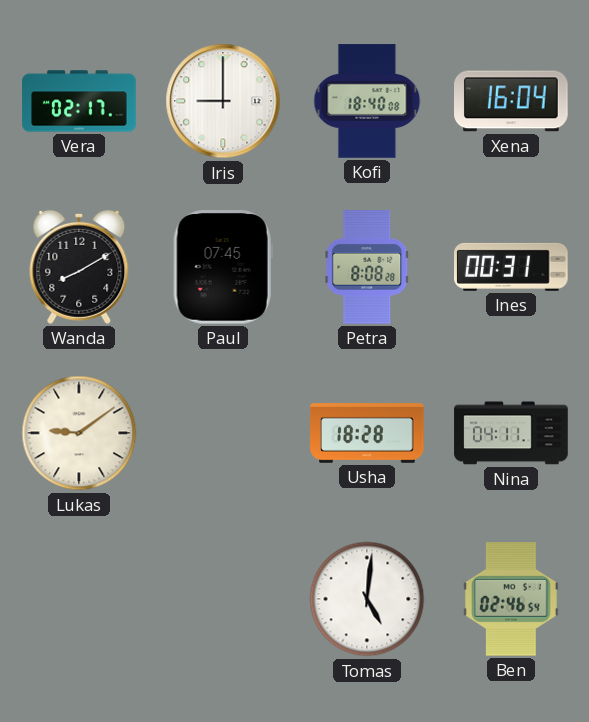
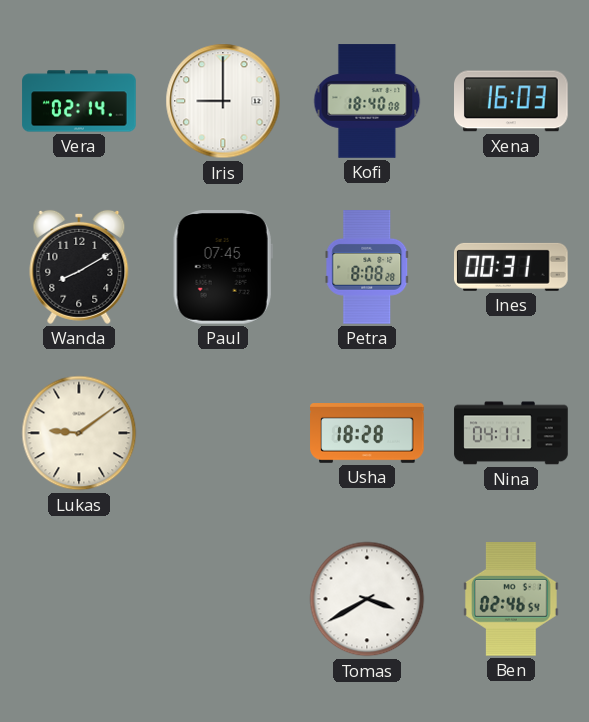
Vera: 02:17 -> 02:14 (79, 101)
Xena: 16:04 -> 16:03 (512, 101)
Tomas: 5:01 -> 3:40 (367, 599)
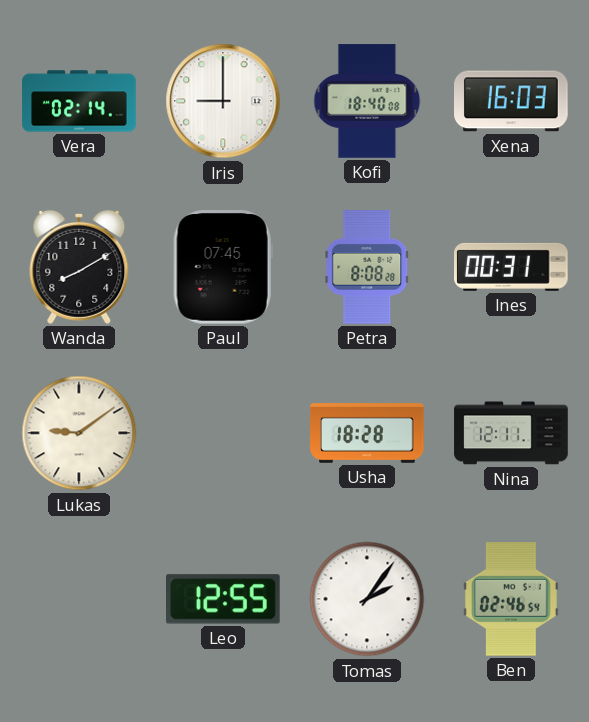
Nina: 04:11 -> 12:11 (511, 433)
Leo: none -> 12:55 (224, 599)
Tomas: 3:40 -> 2:06 (367, 599)
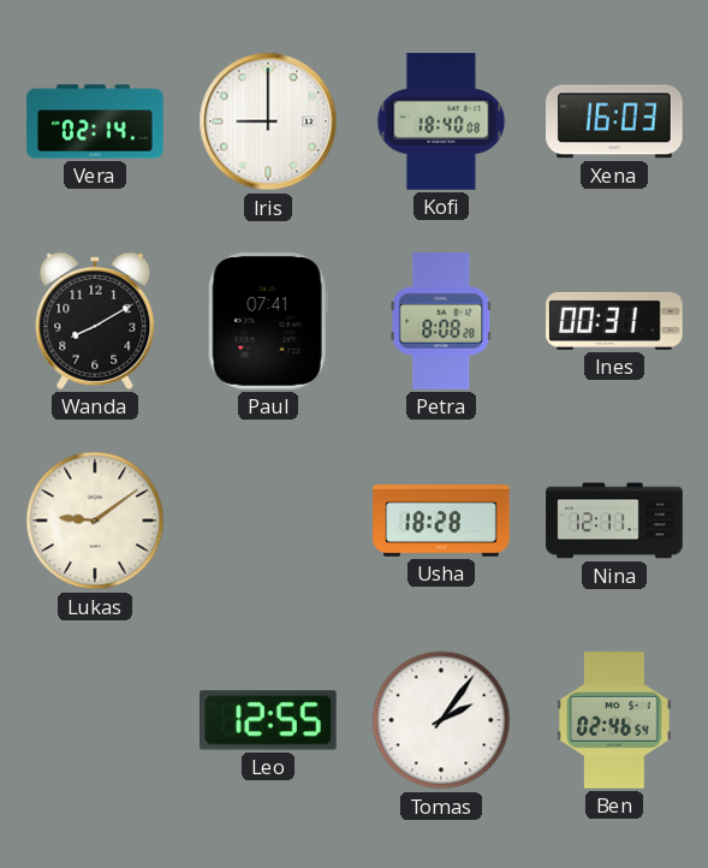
Paul: 07:45 -> 07:41 (268, 321)
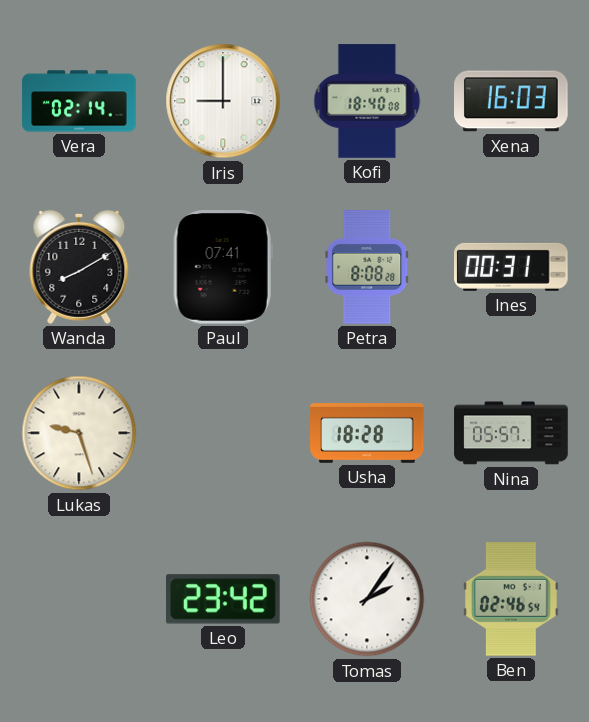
Lukas: 9:09 -> 9:27 (79, 433)
Nina: 12:11 -> 05:57 (511, 433)
Leo: 12:55 -> 23:42 (224, 599)
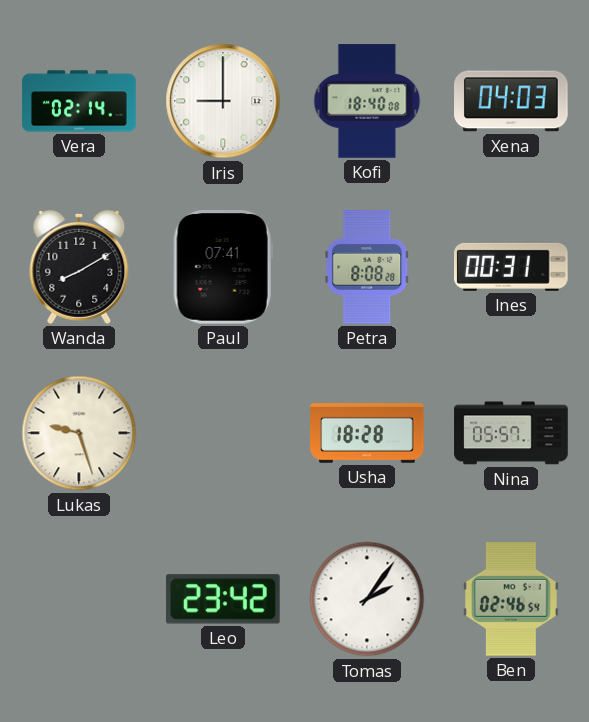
Xena: 16:03 -> 04:03 (512, 101)
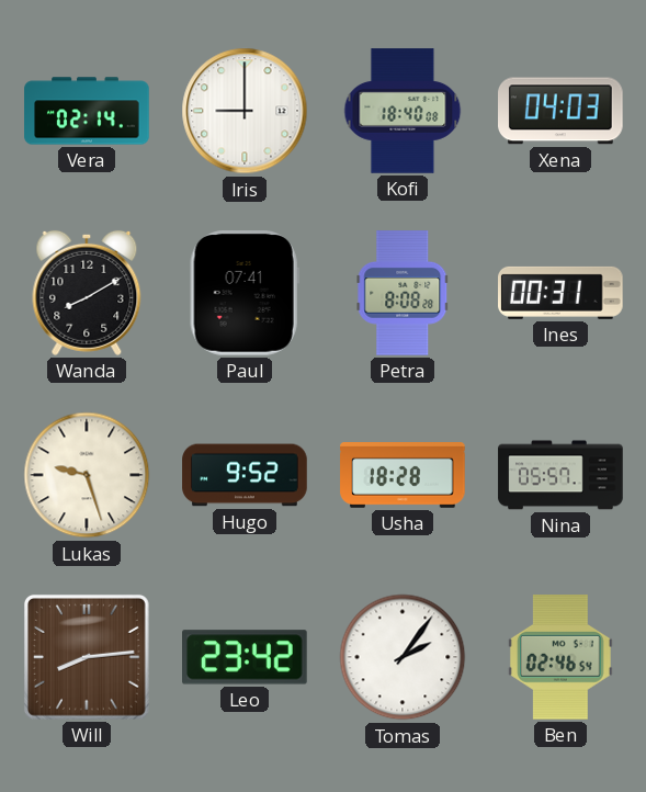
Hugo: none -> 9:52 (245, 475)
Will: none -> 8:14 (87, 657)
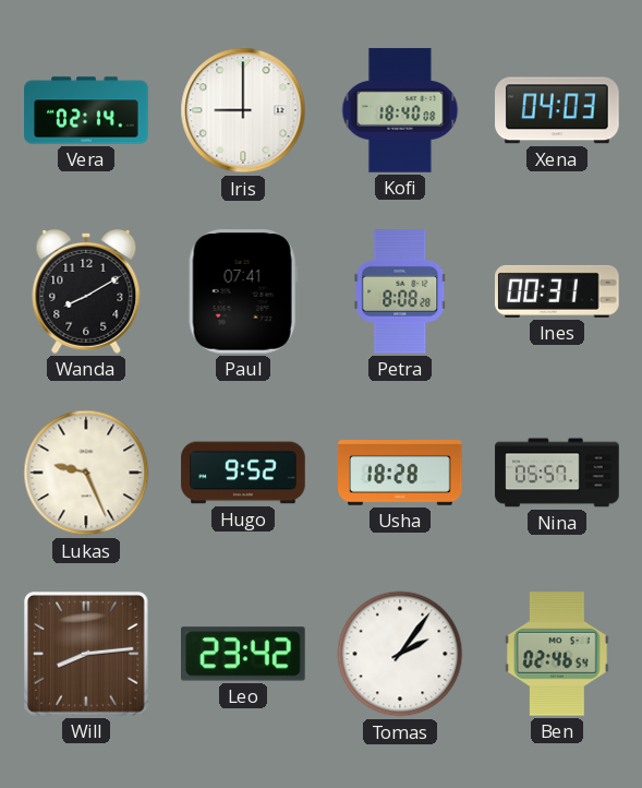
Lukas: 9:27 -> 9:26 (86, 473)
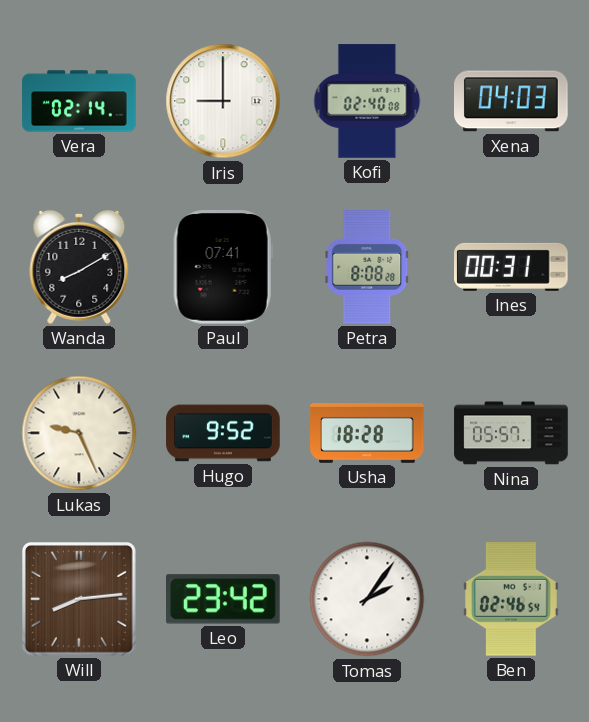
Kofi: 18:40 -> 02:40 (367, 101)
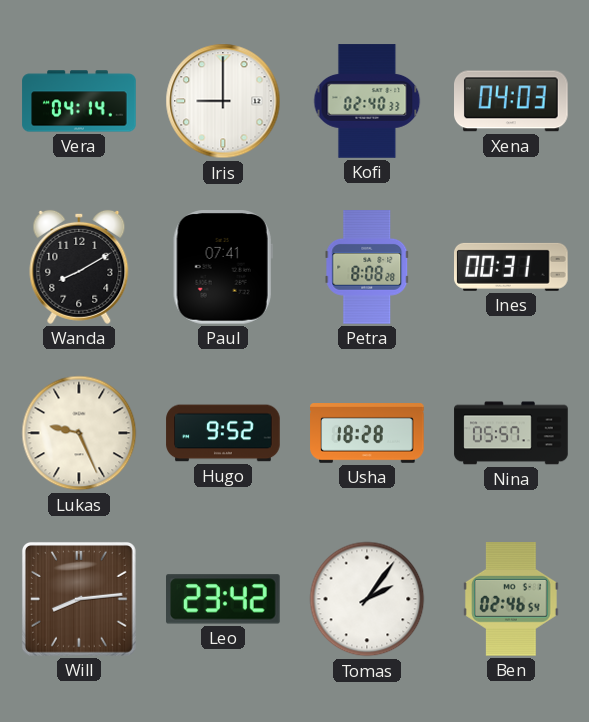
Vera: 02:14 -> 04:14 (79, 101)
Kofi: 02:40:08 -> 02:40:33 (367, 101)
